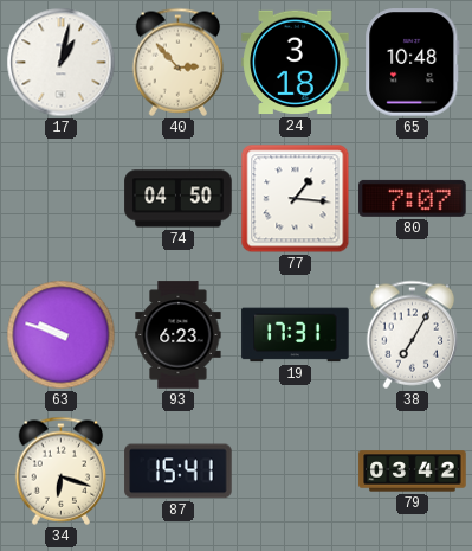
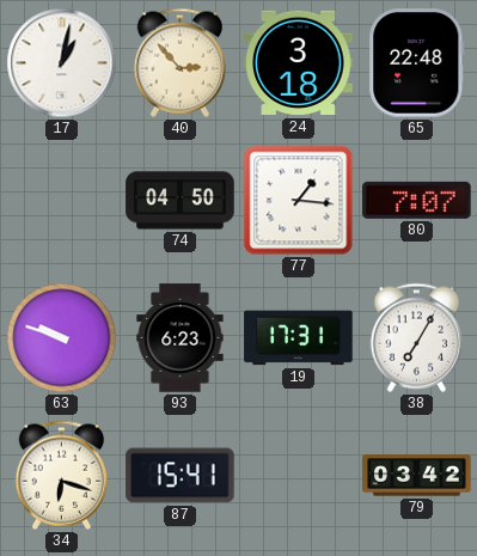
65: 10:48 -> 22:48 (417, 63)
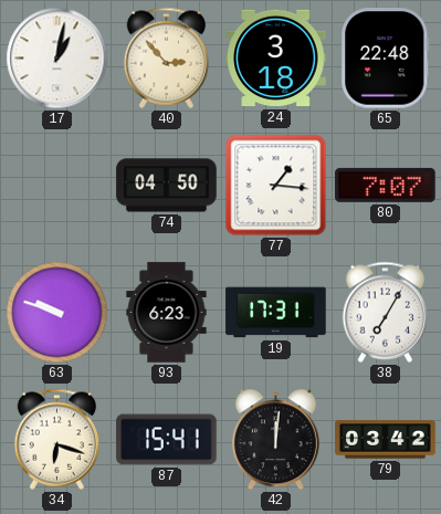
42: none -> 12:01 (276, 440)
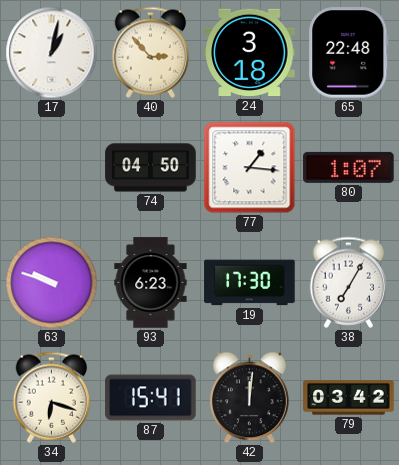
80: 7:07 -> 1:07 (349, 167)
19: 17:31 -> 17:30 (250, 283)
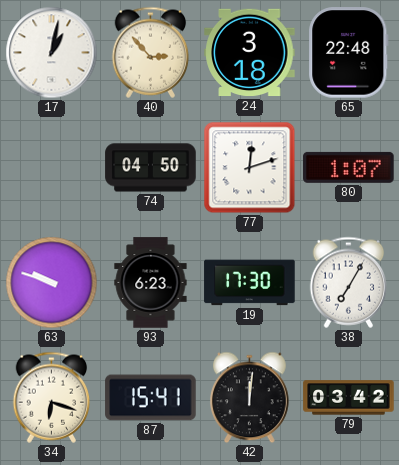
77: 1:16 -> 12:12 (250, 168)
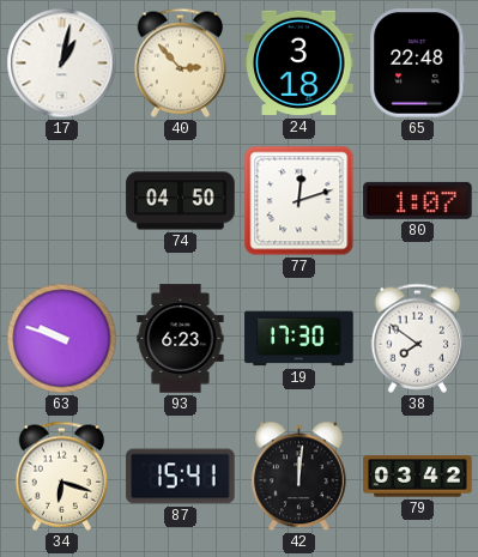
38: 7:05 -> 7:51 (418, 338)
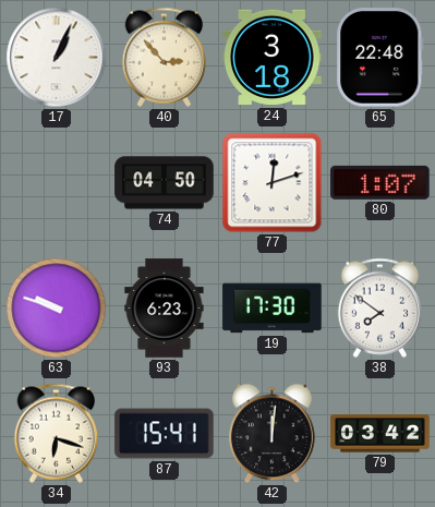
17: 1:02 -> 1:04 (57, 58)
